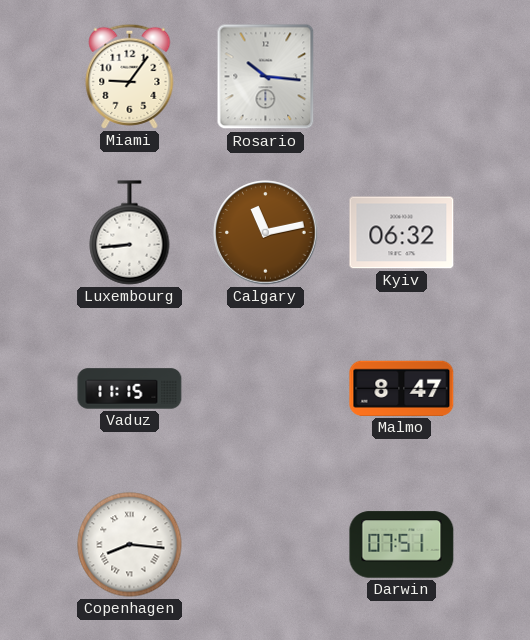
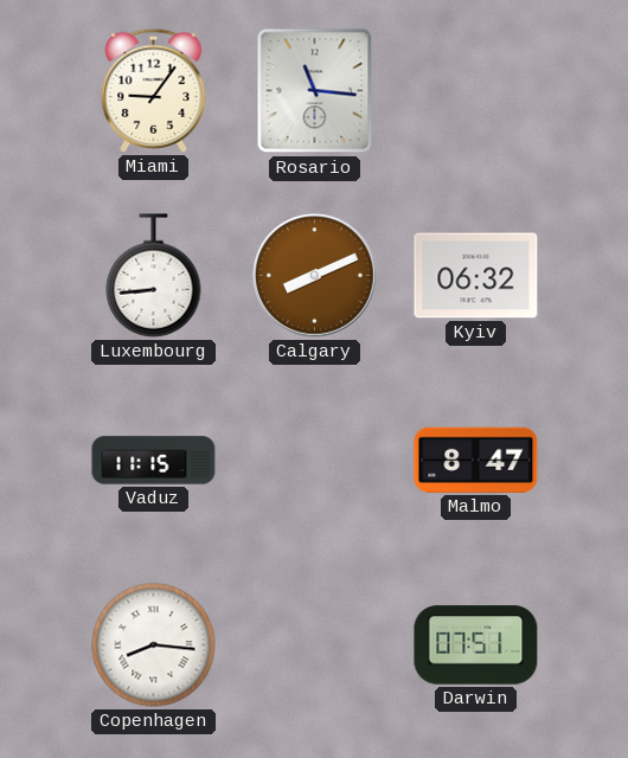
Rosario: 10:16 -> 11:16 (315, 91)
Calgary: 11:13 -> 8:11 (315, 276)
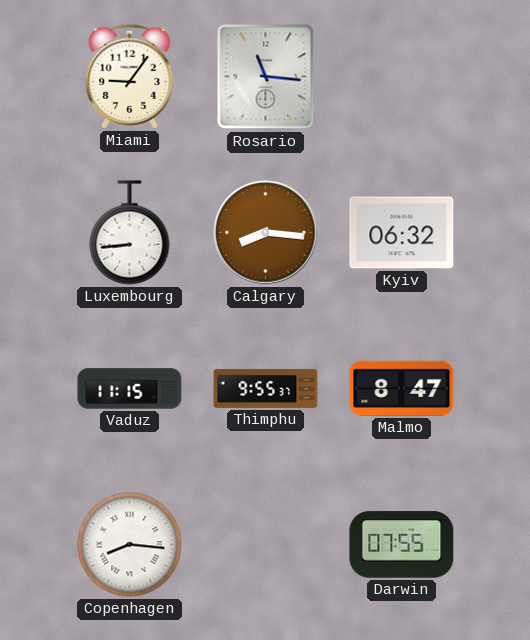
Calgary: 8:11 -> 8:16 (266, 233)
Thimphu: none -> 9:55 (266, 388)
Darwin: 07:51 -> 07:55 (402, 545)
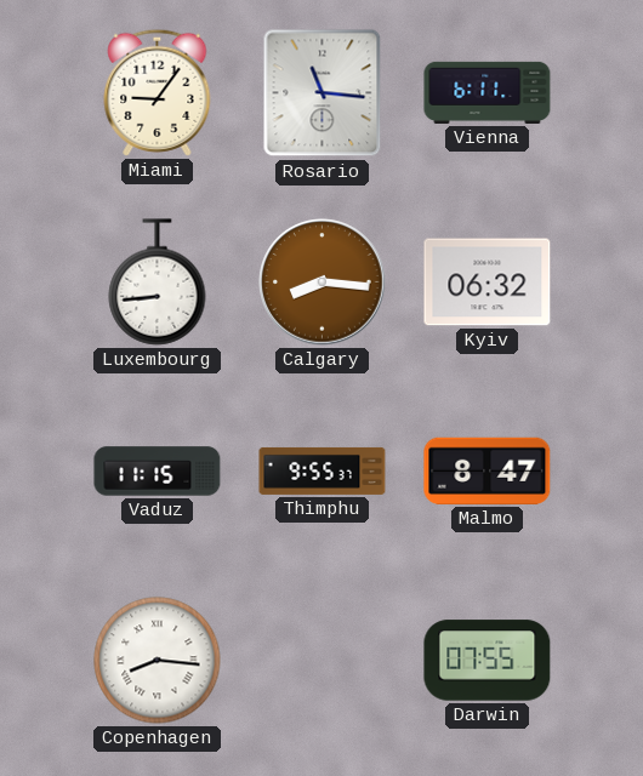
Vienna: none -> 6:11 (488, 92)
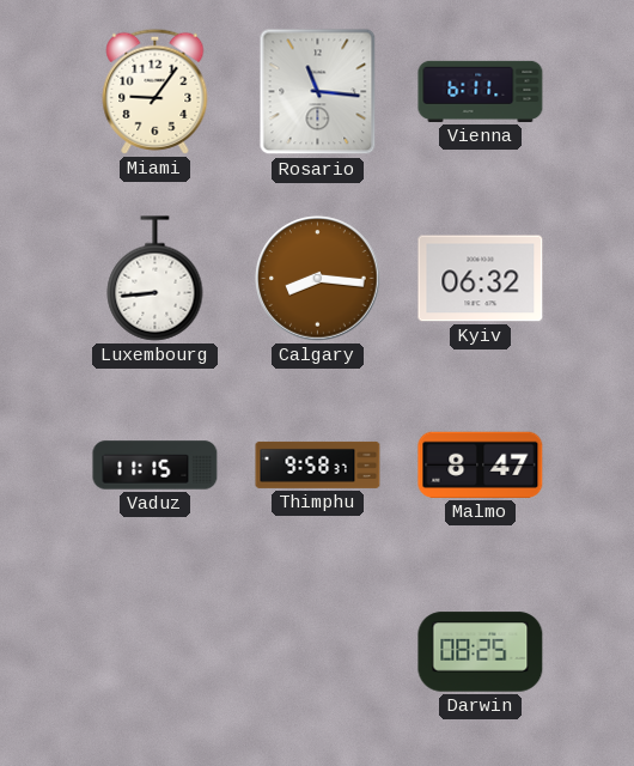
Thimphu: 9:55 -> 9:58 (318, 464)
Copenhagen: 8:16 -> none (158, 661)
Darwin: 07:55 -> 08:25 (481, 652)
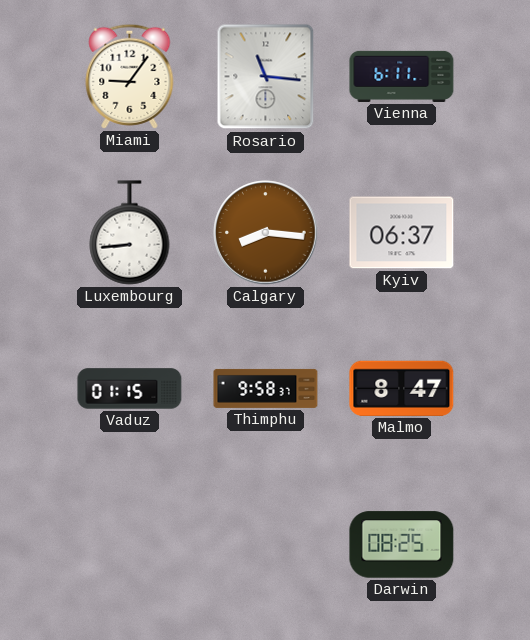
Kyiv: 06:32 -> 06:37 (402, 233)
Vaduz: 11:15 -> 01:15 (130, 389)
